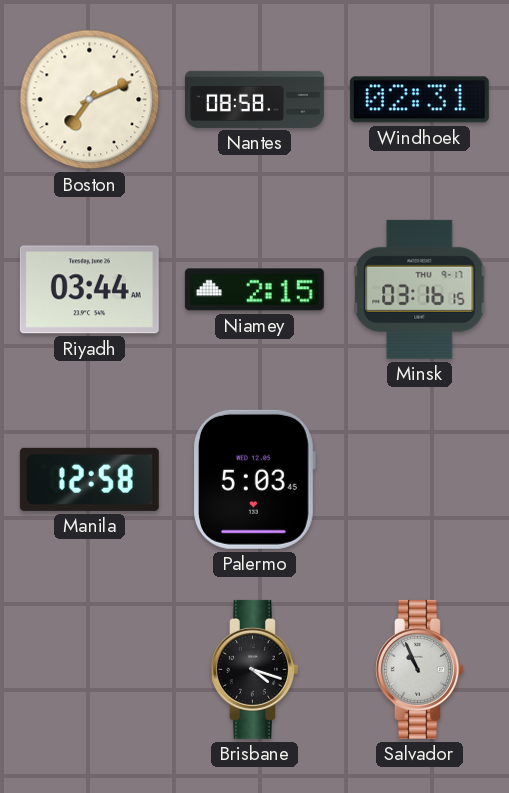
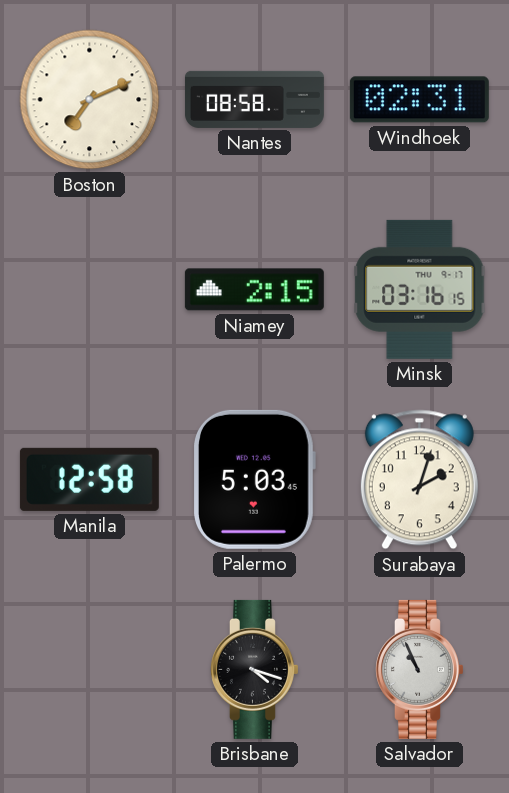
Riyadh: 03:44 -> none (89, 290)
Surabaya: none -> 2:03 (419, 480)
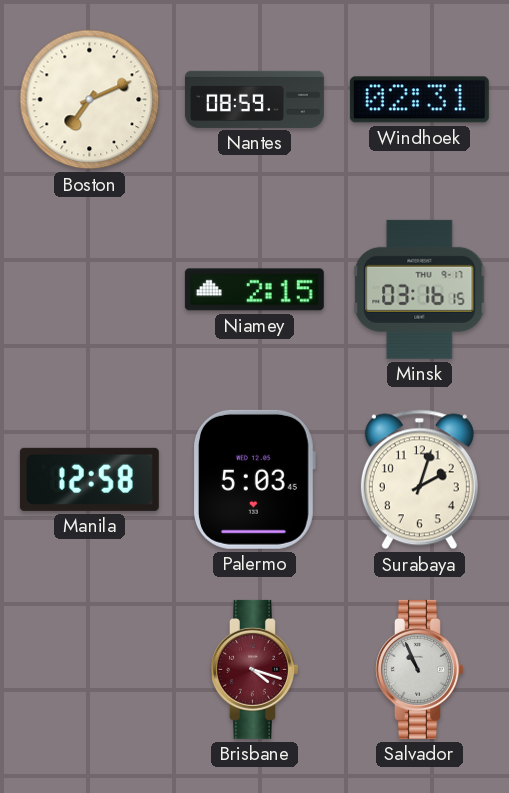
Nantes: 08:58 -> 08:59 (254, 99)
Brisbane dial: black -> burgundy (255, 669)
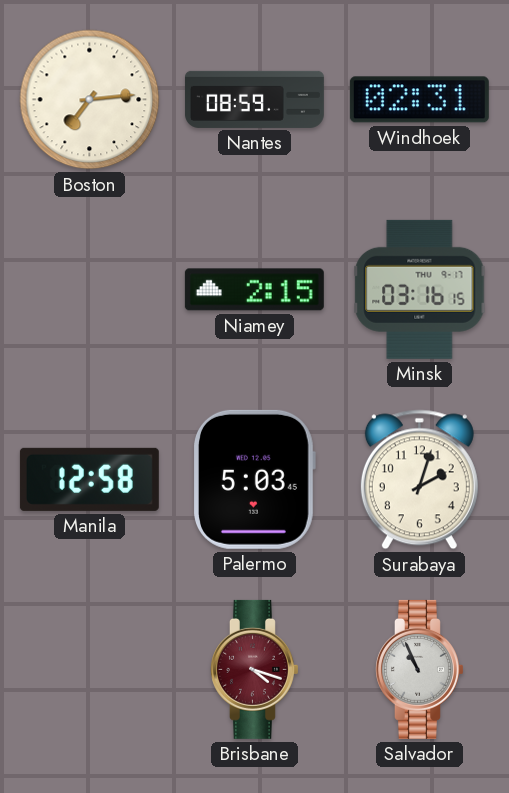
Boston: 7:11 -> 7:14 (90, 100)
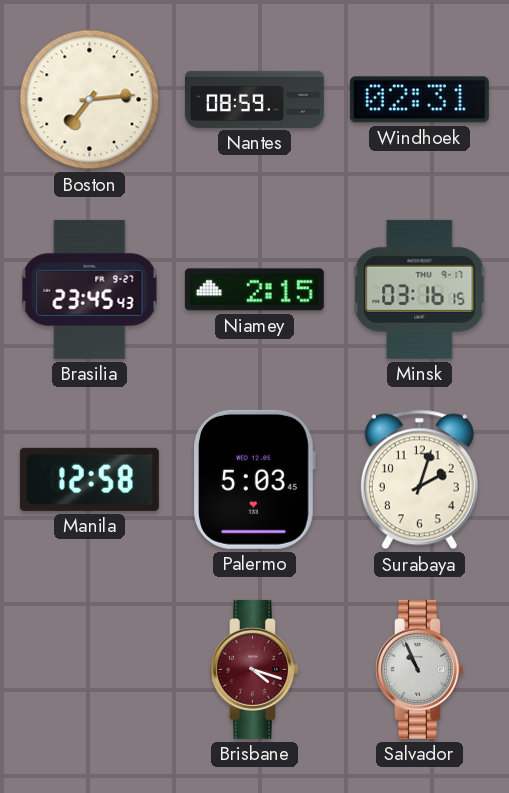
Brasilia: none -> 23:45 (90, 289)
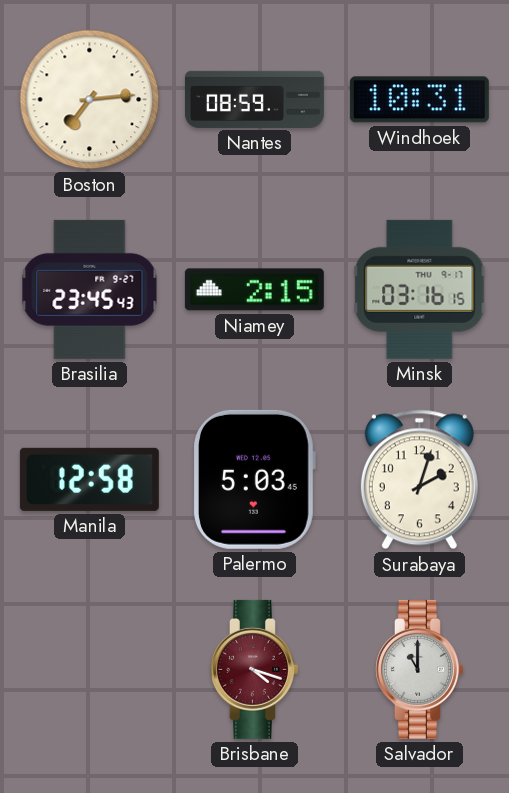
Windhoek: 02:31 -> 10:31 (419, 100)
Salvador: 10:56 -> 11:00 (420, 669)
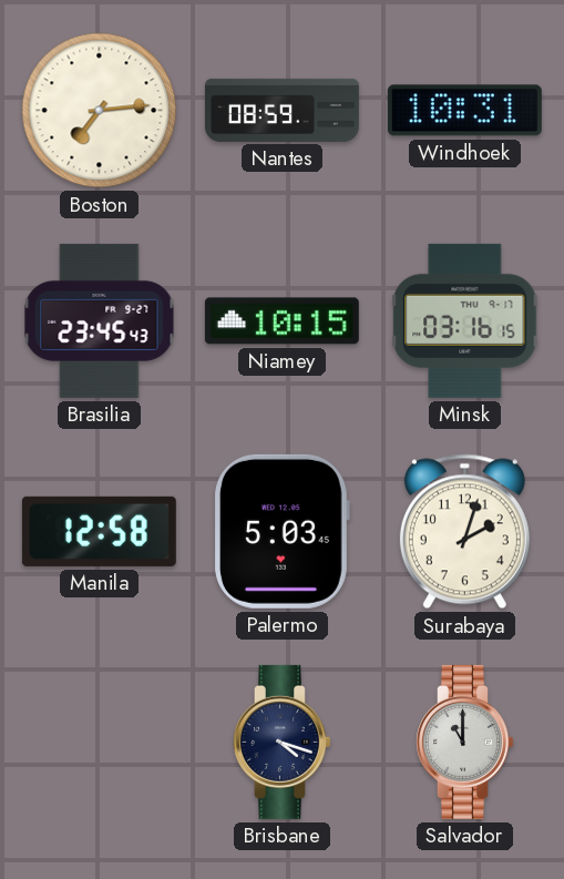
Niamey: 2:15 -> 10:15 (281, 321)
Brisbane dial: burgundy -> navy (283, 742)
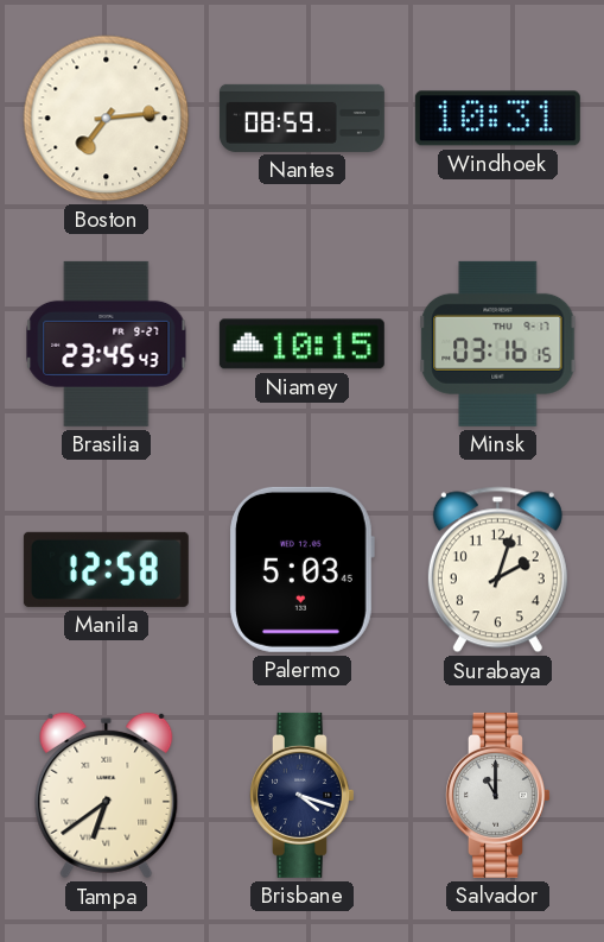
Tampa: none -> 6:39 (107, 796)
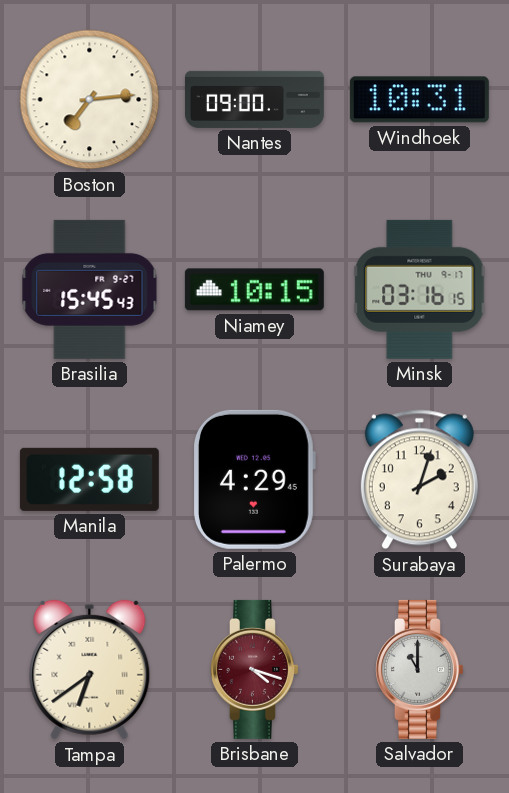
Nantes: 08:59 -> 09:00 (254, 99)
Brasilia: 23:45 -> 15:45 (90, 289)
Palermo: 5:03 -> 4:29 (255, 479)
Brisbane dial: navy -> burgundy (255, 669)
